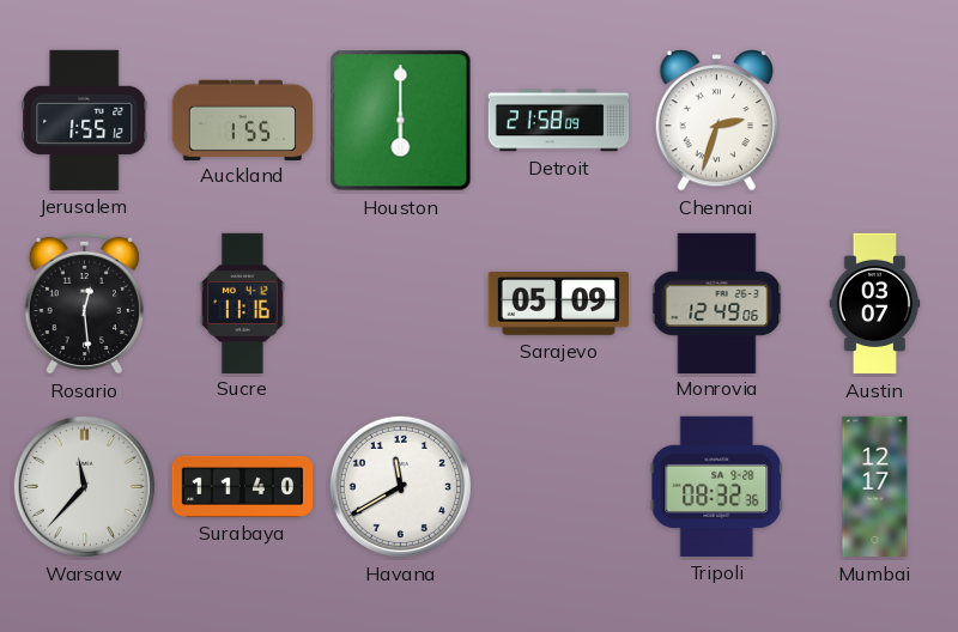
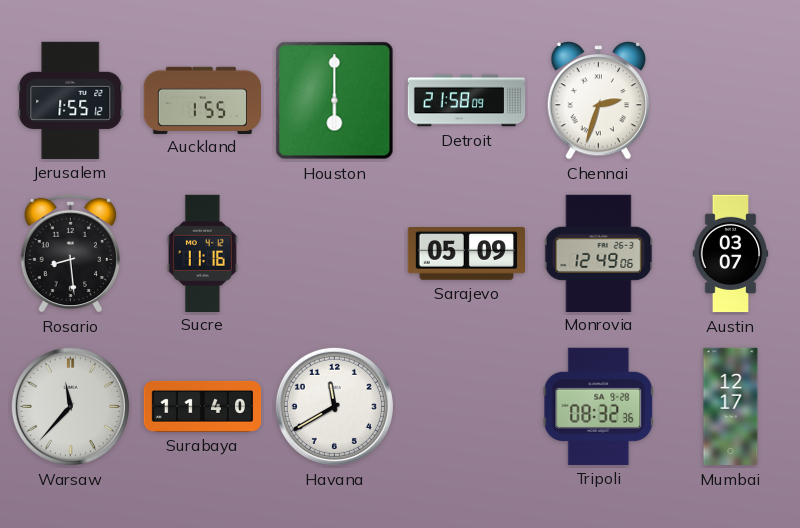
Rosario: 12:29 -> 8:29 (70, 253)
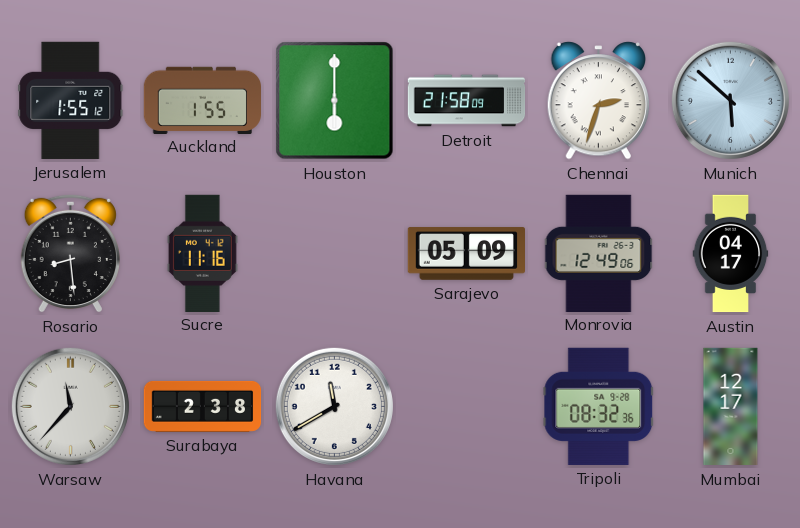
Munich: none -> 5:52 (730, 100)
Austin: 03:07 -> 04:17 (731, 254)
Surabaya: 11:40 -> 2:38 (203, 406)
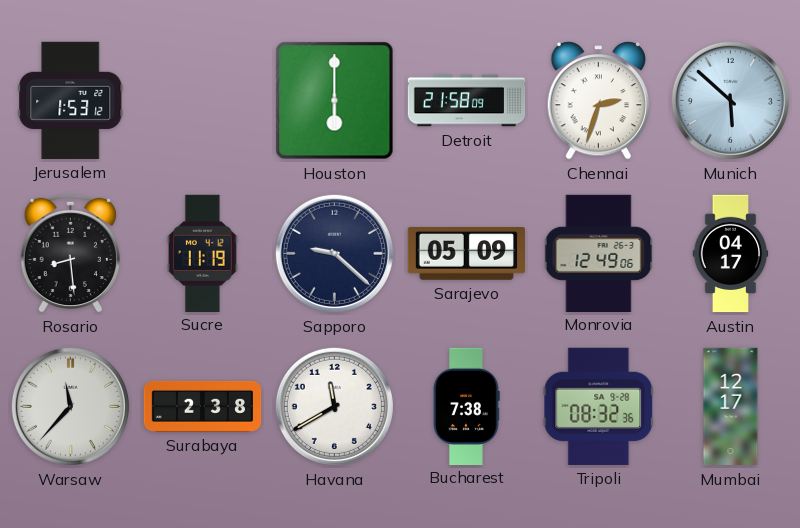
Jerusalem: 1:55 -> 1:53 (71, 100)
Auckland: 1:55 -> none (202, 100)
Sucre: 11:16 -> 11:19 (202, 253)
Sapporo: none -> 9:22 (334, 253)
Bucharest: none -> 7:38 (466, 406)
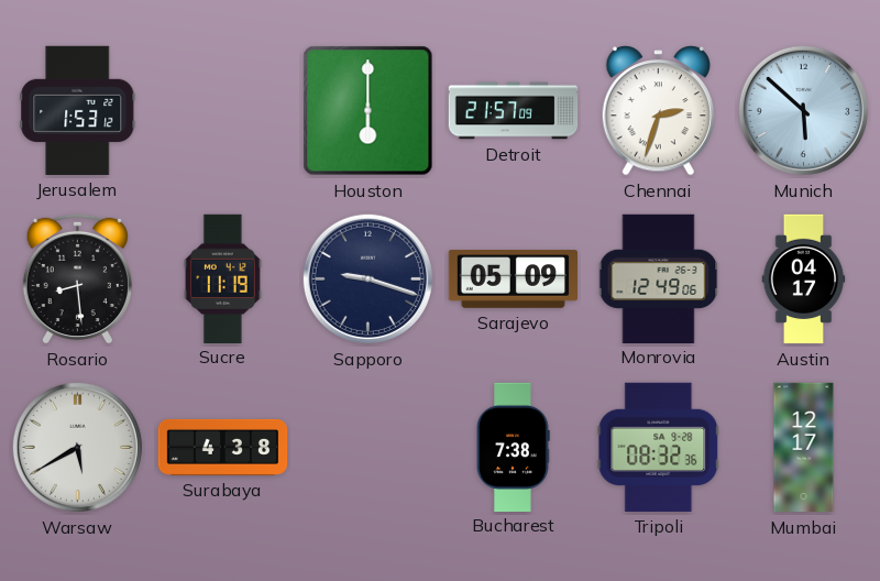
Detroit: 21:58 -> 21:57 (514, 111)
Sapporo: 9:22 -> 9:18 (367, 278)
Warsaw: 11:37 -> 5:40 (77, 447)
Surabaya: 2:38 -> 4:38 (223, 447)
Havana: 11:40 -> none (334, 406)
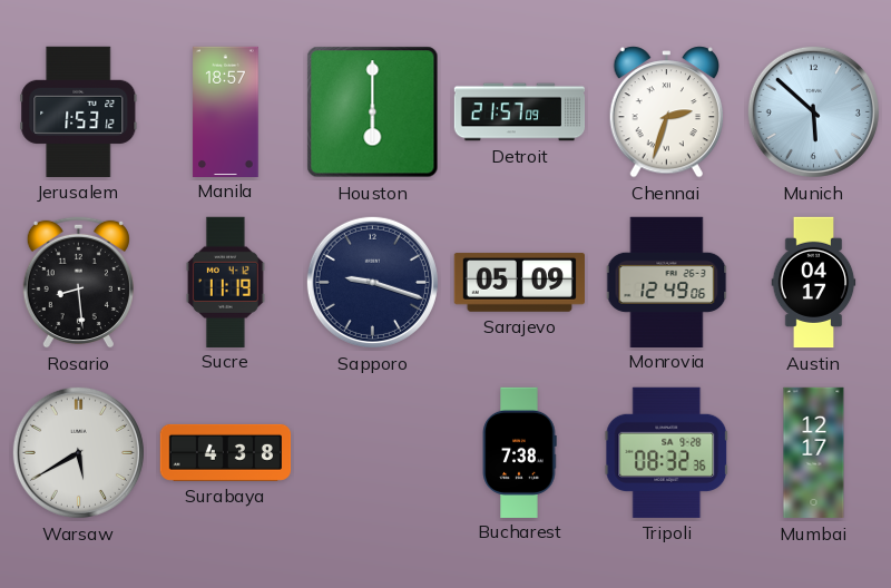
Manila: none -> 18:57 (226, 111)
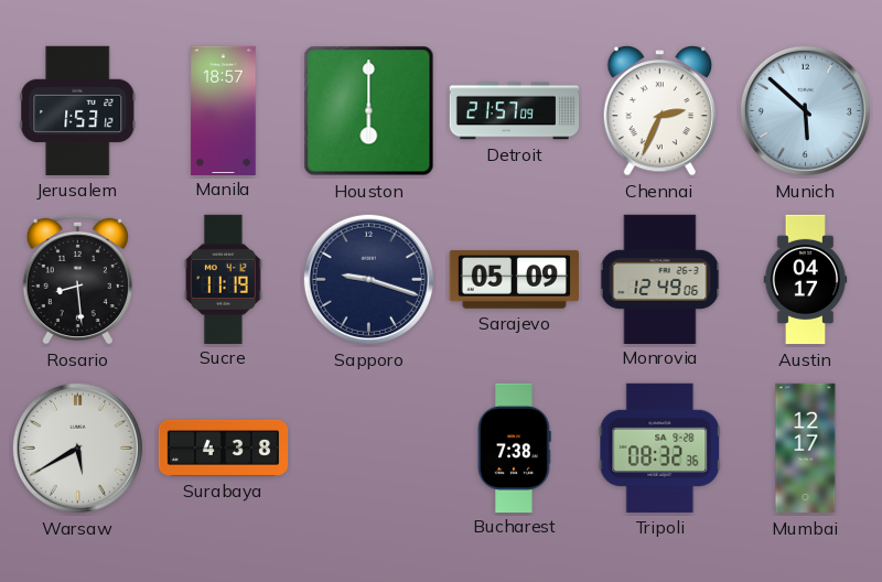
Chennai: 2:33 -> 2:34 (660, 111)
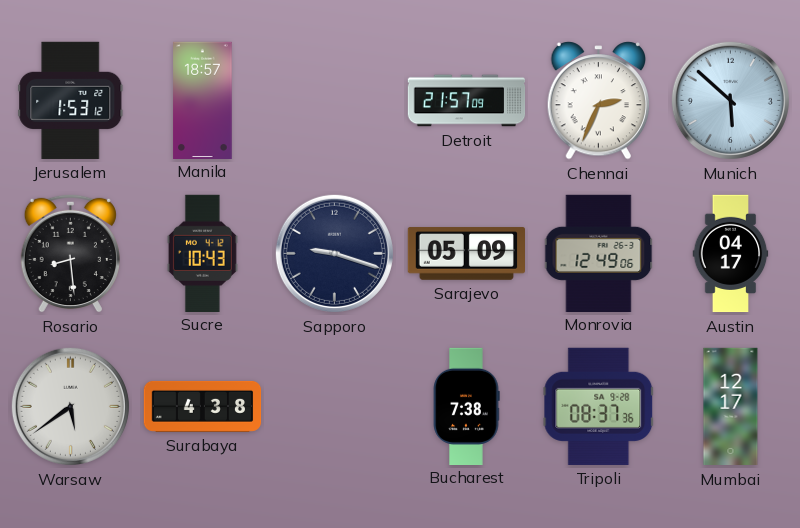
Houston: 6:00 -> none (369, 111)
Sucre: 11:19 -> 10:43 (202, 253)
Warsaw: 5:40 -> 5:39 (70, 406)
Tripoli: 08:32 -> 08:37 (599, 406)
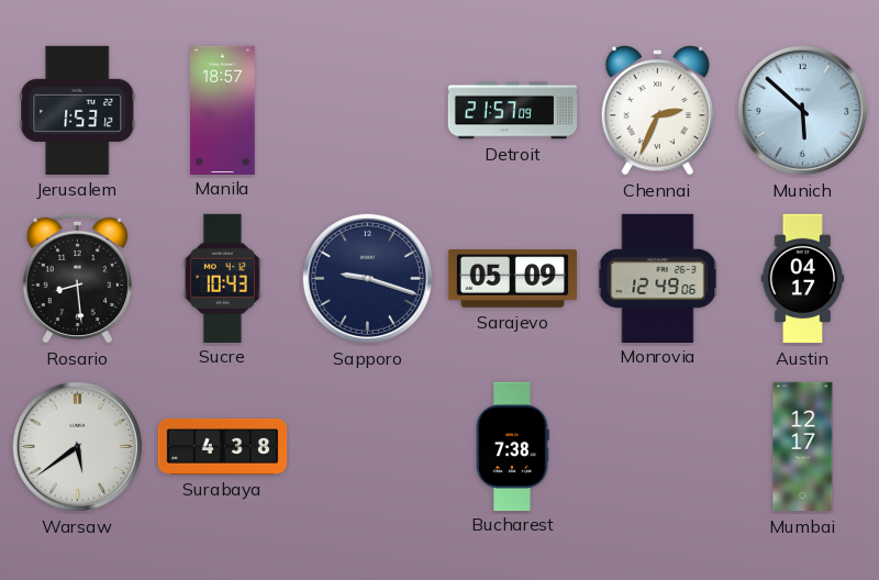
Tripoli: 08:37 -> none (599, 406)
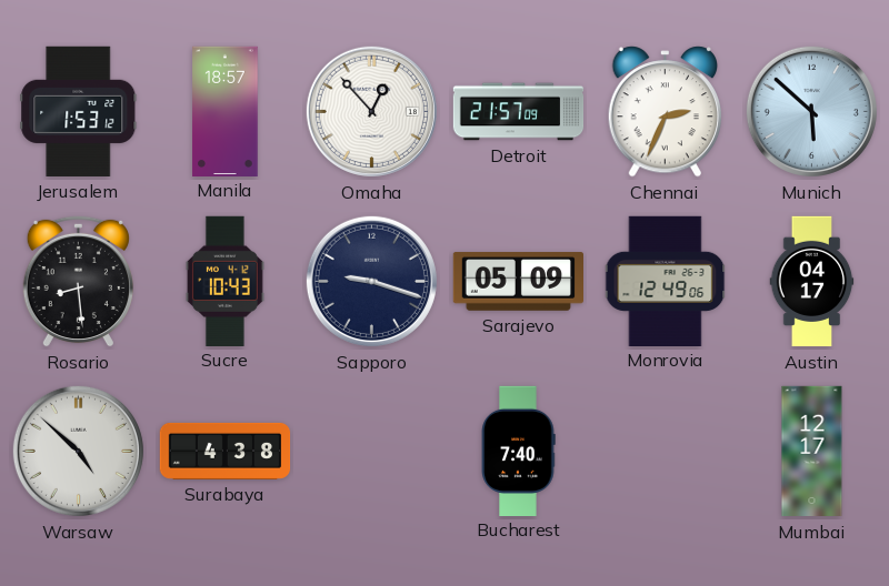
Omaha: none -> 12:53 (371, 111)
Warsaw: 5:39 -> 4:52 (78, 451)
Bucharest: 7:38 -> 7:40 (518, 451)
